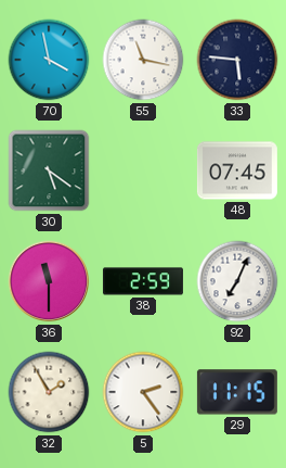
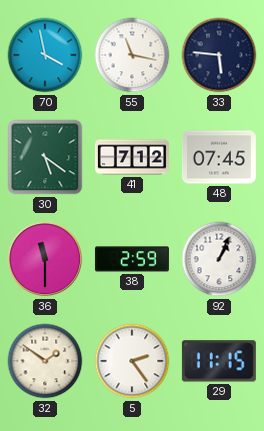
41: none -> 7:12 (132, 157)
92: 7:04 -> 1:04 (219, 259)
32: 1:55 -> 1:51 (45, 361)
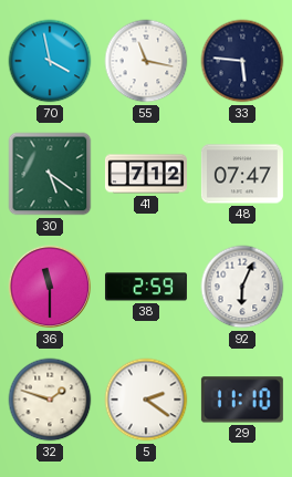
48: 07:45 -> 07:47 (242, 174)
92: 1:04 -> 6:04 (242, 287)
32: 1:51 -> 1:48 (50, 400)
5: 2:24 -> 2:21 (146, 400)
29: 11:15 -> 11:10 (242, 400)
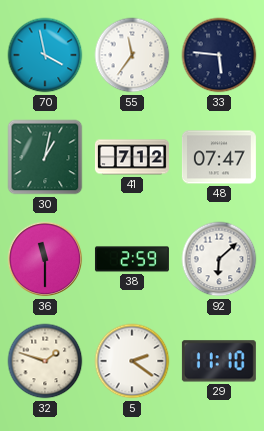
55: 11:17 -> 11:36 (132, 55)
30: 5:21 -> 1:02 (45, 157)
92: 6:04 -> 6:08 (219, 259)
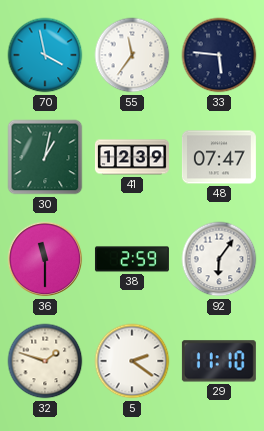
41: 7:12 -> 12:39 (132, 157)
92: 6:08 -> 6:06 (219, 259)
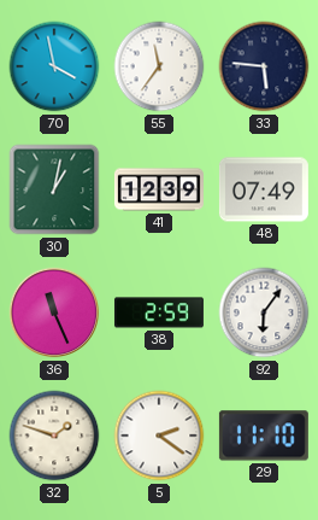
48: 07:47 -> 07:49 (264, 189)
36: 11:30 -> 11:26 (54, 312)
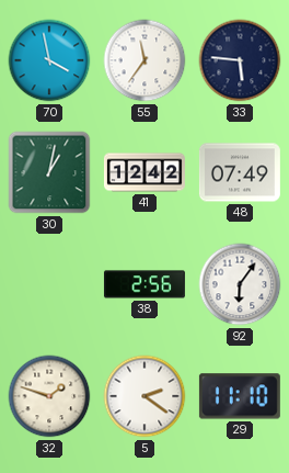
41: 12:39 -> 12:42 (144, 172)
36: 11:26 -> none (54, 312)
38: 2:59 -> 2:56 (144, 284)
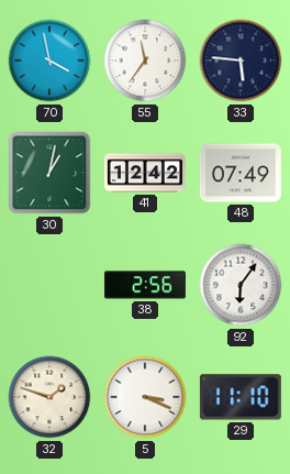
5: 2:21 -> 3:19 (145, 397)
